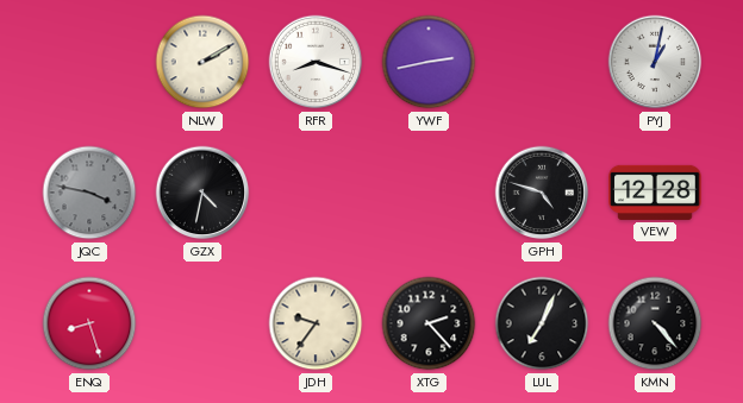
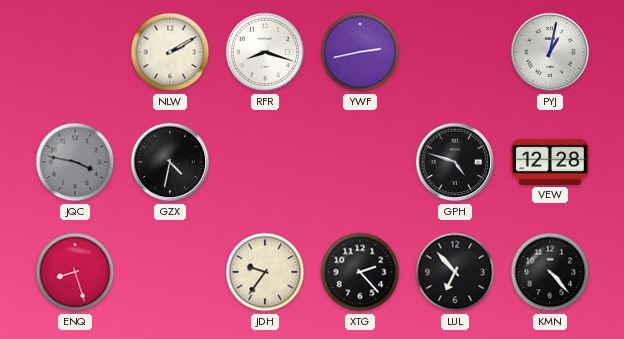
LUL: 7:04 -> 6:53 (455, 272)
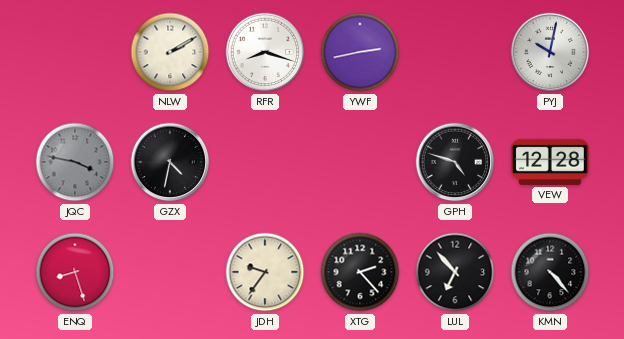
PYJ: 1:02 -> 10:02 (550, 52)
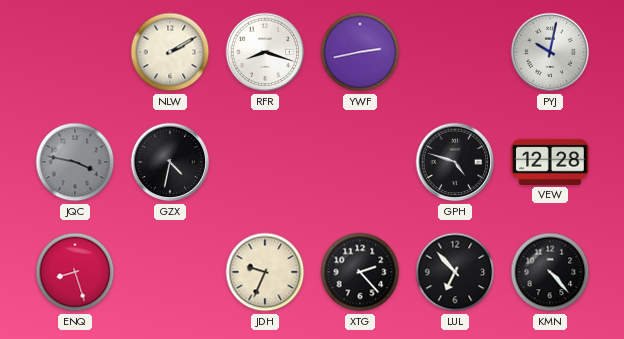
JDH: 9:36 -> 9:34 (265, 272)
